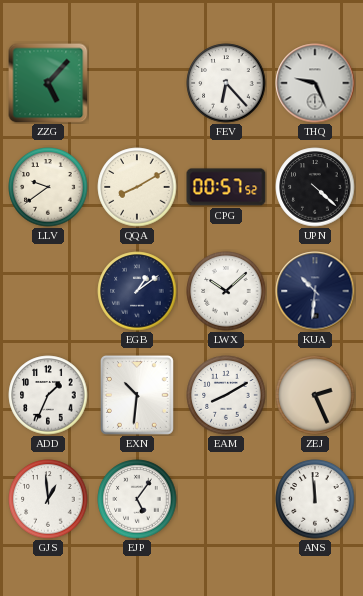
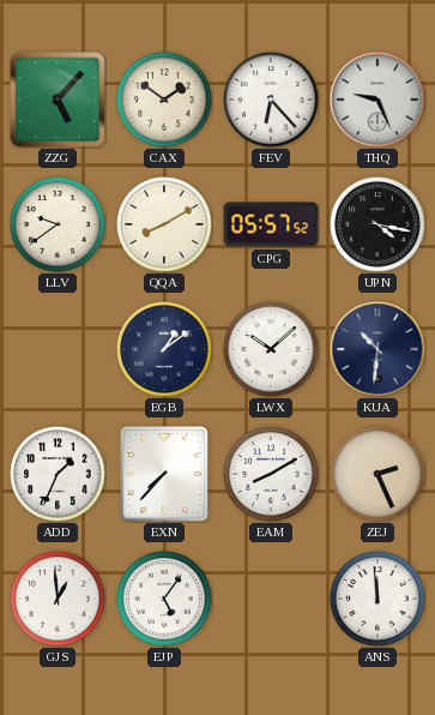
CAX: none -> 1:51 (164, 100)
CPG: 00:57 -> 05:57 (271, 224)
UPN: 4:22 -> 4:17 (377, 224)
EXN: 10:31 -> 7:37 (164, 475)
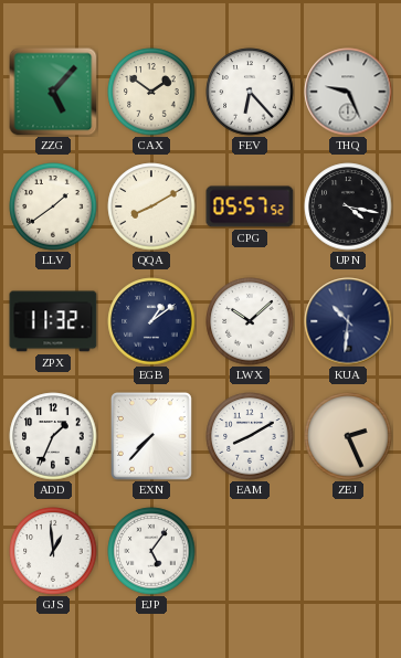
LLV: 9:39 -> 1:39 (53, 206)
ZPX: none -> 11:32 (53, 321)
ANS: 11:59 -> none (377, 599)
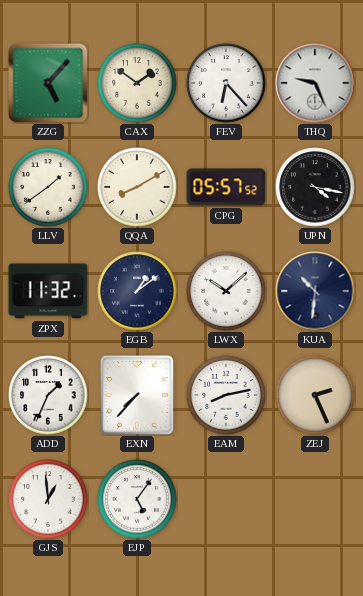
EAM: 8:10 -> 8:13 (226, 395)
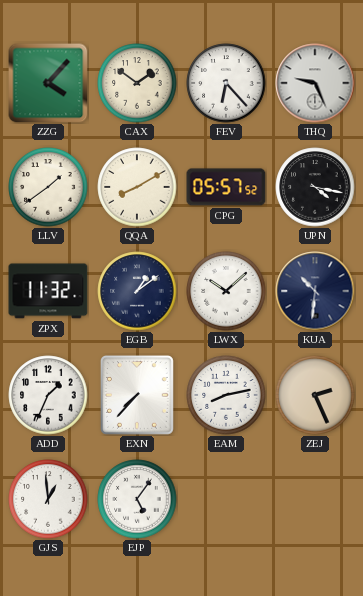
ZZG: 5:07 -> 4:07 (48, 83)
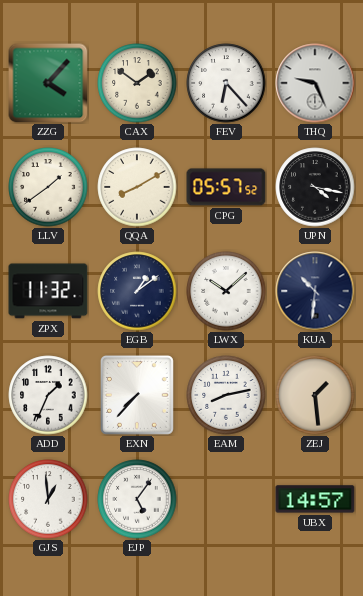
ZEJ: 2:26 -> 1:29 (315, 395)
UBX: none -> 14:57 (315, 499)
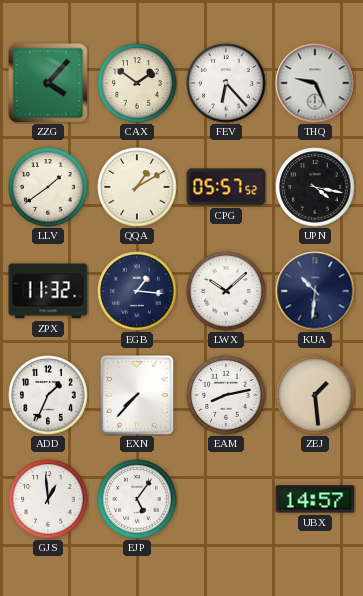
QQA: 8:10 -> 1:10 (137, 187)
EGB: 1:09 -> 1:16 (137, 291)
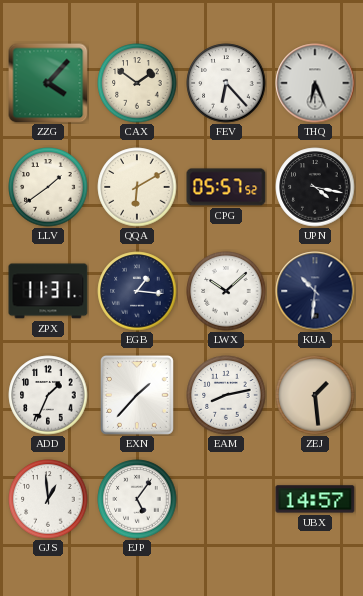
THQ: 9:26 -> 6:26 (315, 83)
QQA: 1:10 -> 6:10 (137, 187)
ZPX: 11:32 -> 11:31 (48, 291)
EXN: 7:37 -> 1:37 (137, 396)
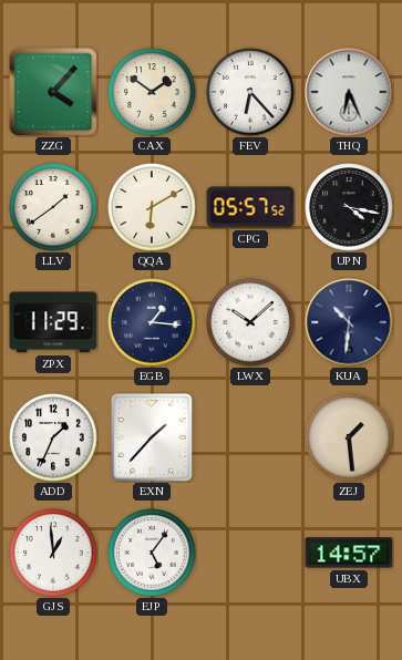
ZPX: 11:31 -> 11:29 (53, 322)
EAM: 8:13 -> none (226, 395)
